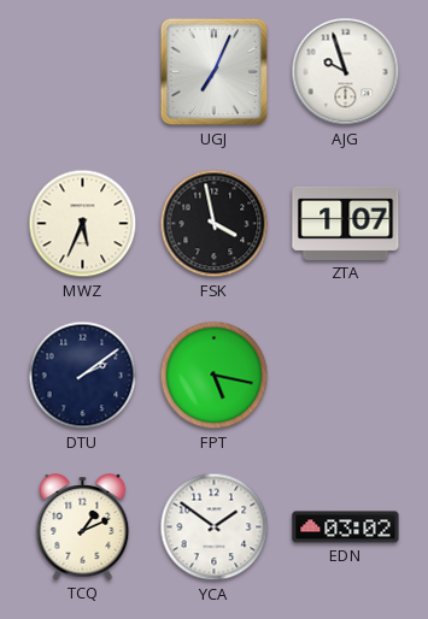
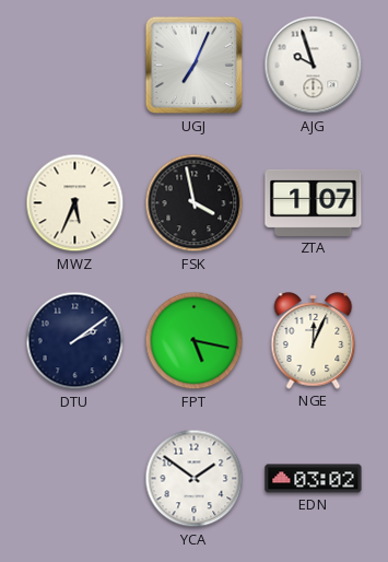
NGE: none -> 12:04 (314, 341)
TCQ: 1:11 -> none (83, 527)
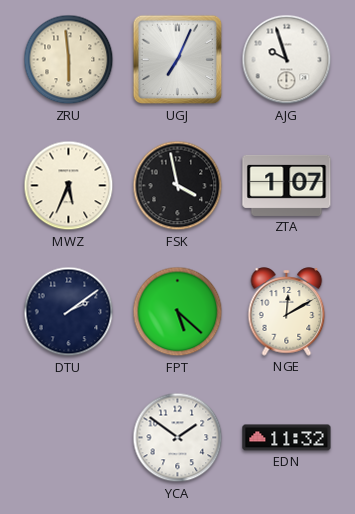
ZRU: none -> 5:59 (69, 60)
FPT: 5:17 -> 5:22 (178, 312)
NGE: 12:04 -> 12:10 (287, 312)
EDN: 03:02 -> 11:32 (287, 438)
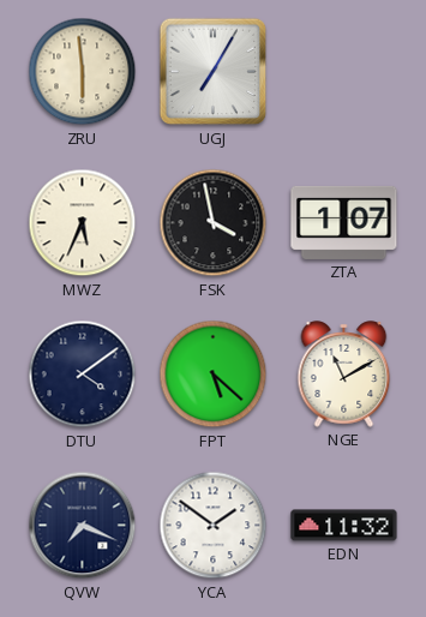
UGJ: 7:04 -> 7:05 (214, 72)
AJG: 9:57 -> none (287, 60)
DTU: 2:09 -> 4:09 (83, 375)
NGE: 12:10 -> 11:10 (344, 375)
QVW: none -> 7:19 (83, 526)
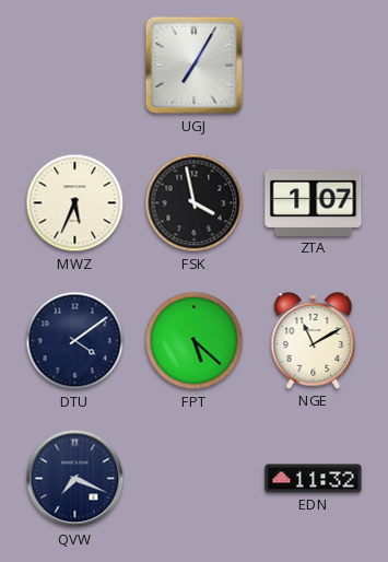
ZRU: 5:59 -> none (83, 72)
YCA: 1:51 -> none (214, 526)
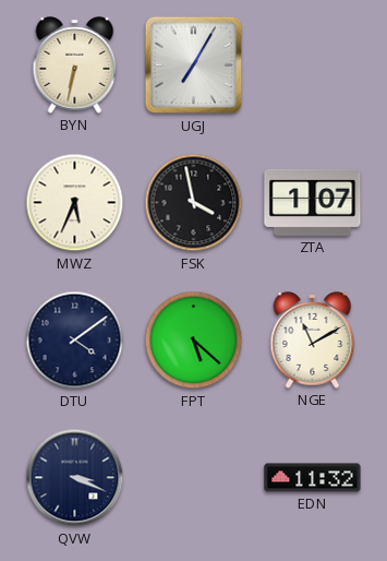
BYN: none -> 6:32 (75, 65)
QVW: 7:19 -> 3:19 (75, 478)
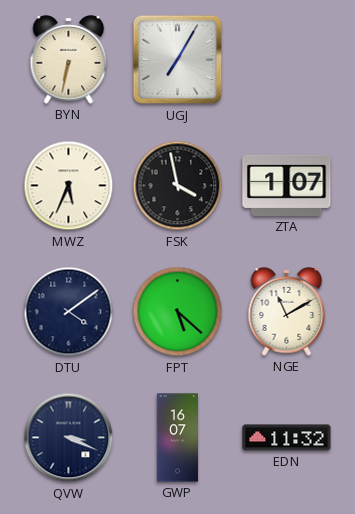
GWP: none -> 16:07 (177, 438)
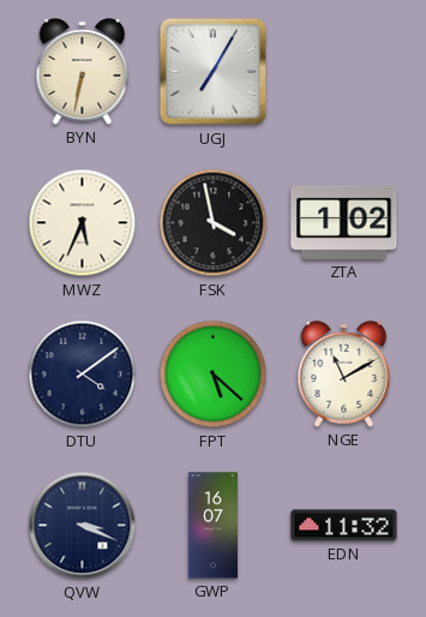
ZTA: 1:07 -> 1:02 (344, 222)
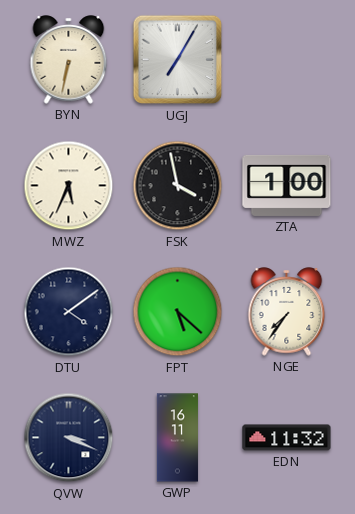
ZTA: 1:02 -> 1:00 (287, 185)
NGE: 11:10 -> 7:36 (287, 312)
GWP: 16:07 -> 16:11 (177, 438)
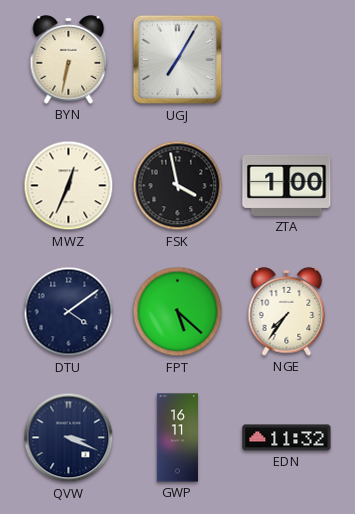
MWZ: 5:34 -> 12:34 (69, 186)
